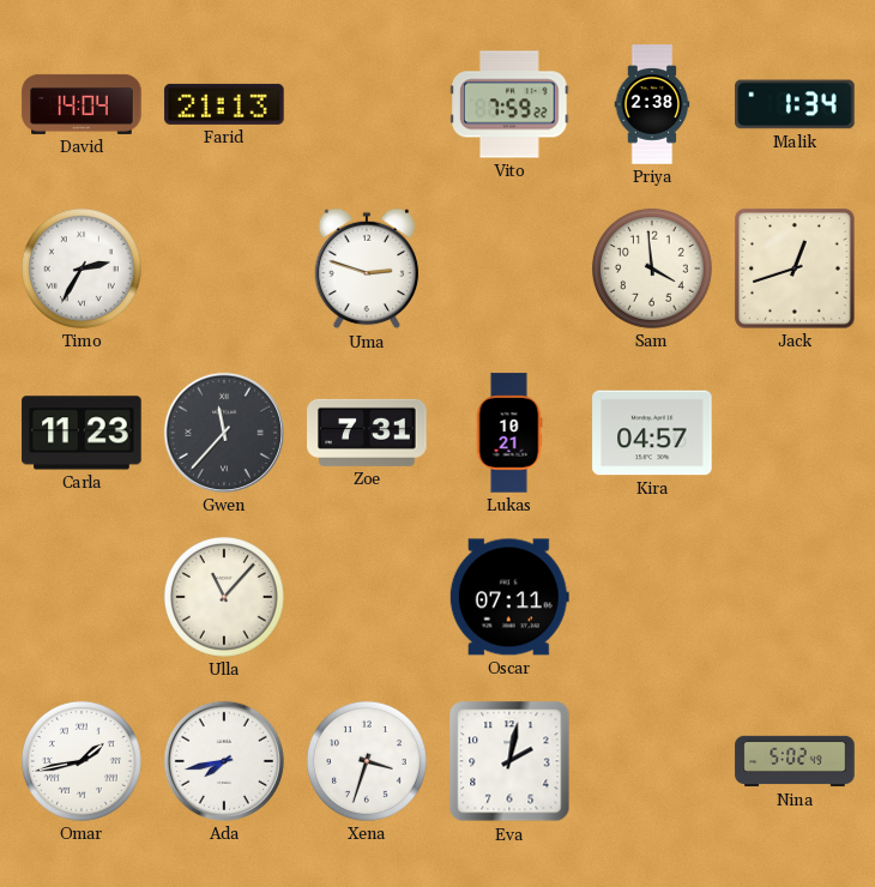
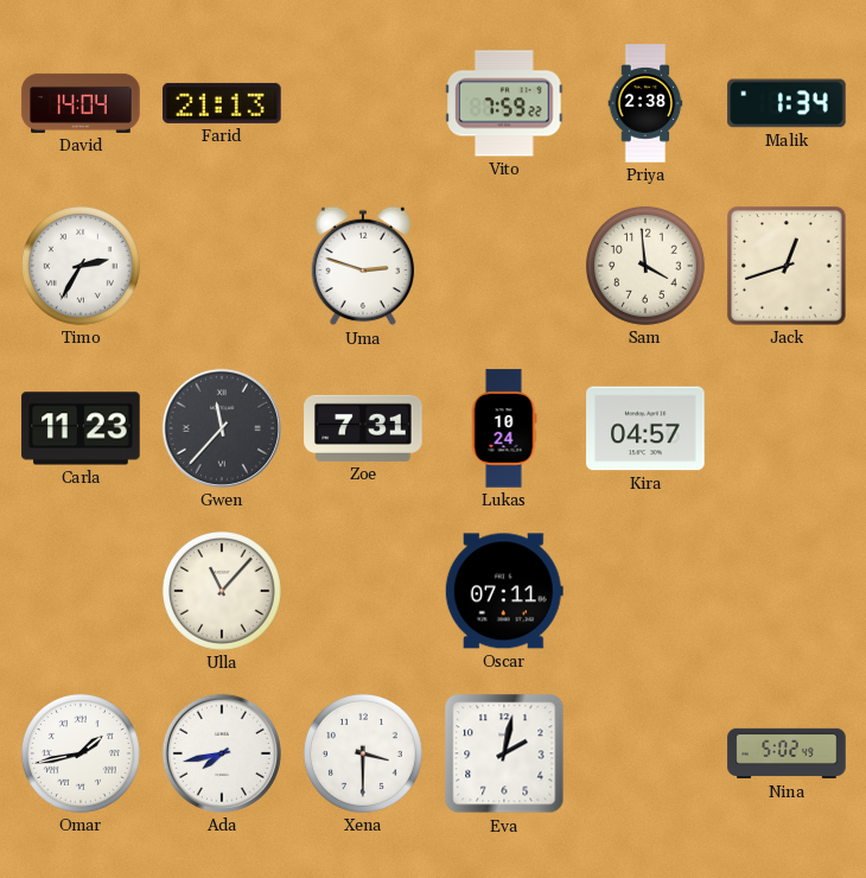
Lukas: 10:21 -> 10:24 (504, 428)
Xena: 3:33 -> 3:30 (363, 753)
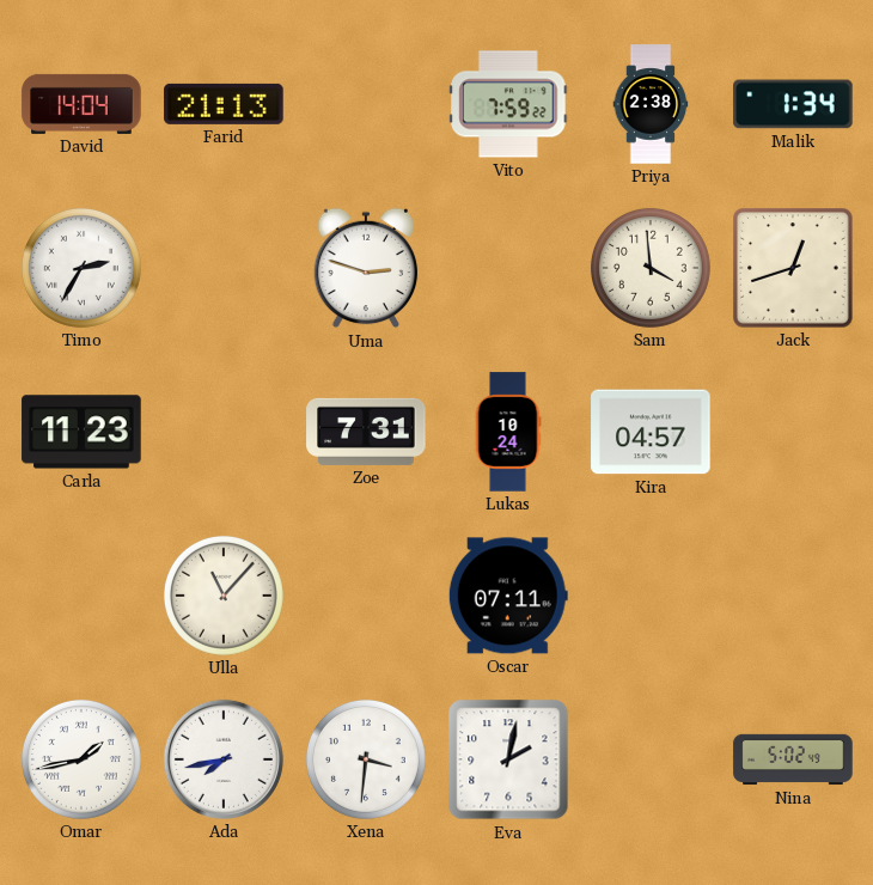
Gwen: 11:37 -> none (222, 428)
Xena: 3:30 -> 3:31 (366, 759)
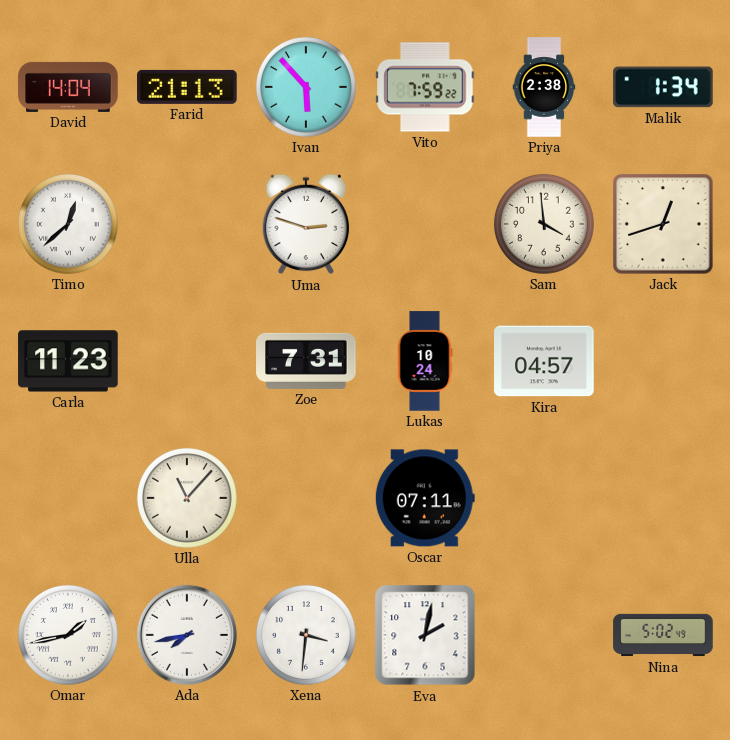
Ivan: none -> 5:53 (306, 87)
Timo: 2:35 -> 12:38 (68, 224)
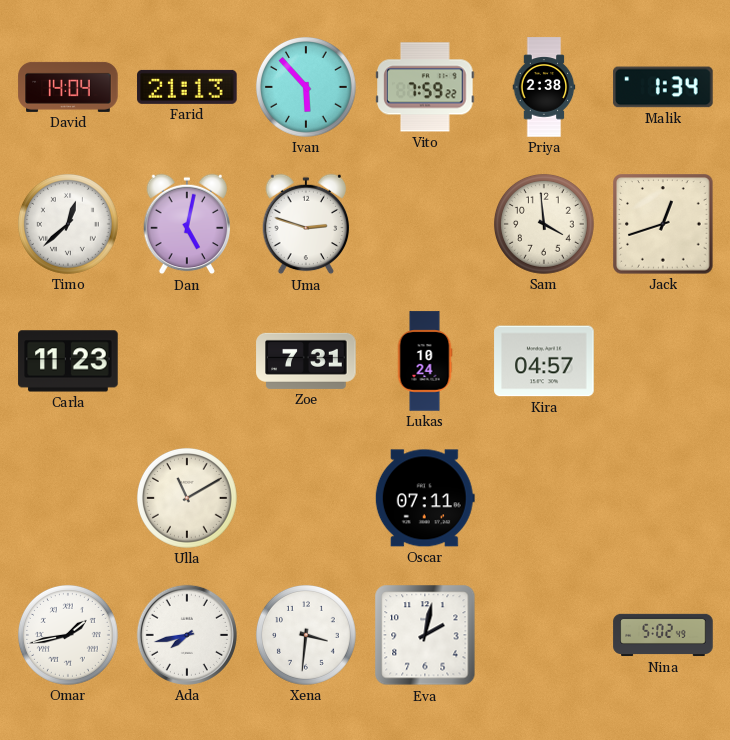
Dan: none -> 5:02 (187, 224)
Ulla: 11:07 -> 11:10 (187, 498)
